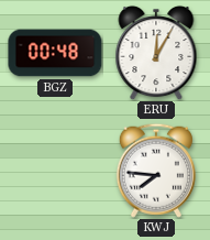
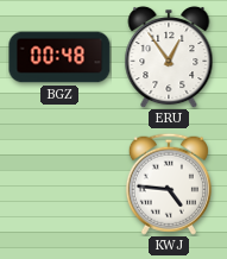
ERU: 12:05 -> 12:54 (169, 57)
KWJ: 7:46 -> 4:46 (169, 184)
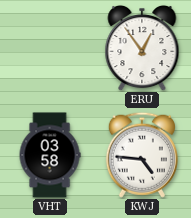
BGZ: 00:48 -> none (59, 57)
VHT: none -> 03:58 (50, 155)
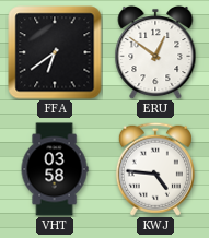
FFA: none -> 6:39 (55, 52)
ERU: 12:54 -> 12:51 (155, 52)
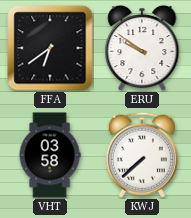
ERU: 12:51 -> 9:51 (142, 48)
KWJ: 4:46 -> 7:38 (142, 155)
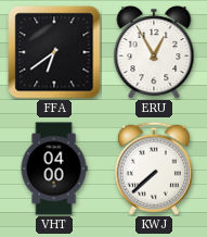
ERU: 9:51 -> 12:55 (154, 52)
VHT: 03:58 -> 04:00 (54, 169)
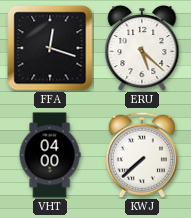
FFA: 6:39 -> 12:18 (50, 48)
ERU: 12:55 -> 5:22 (142, 48)
